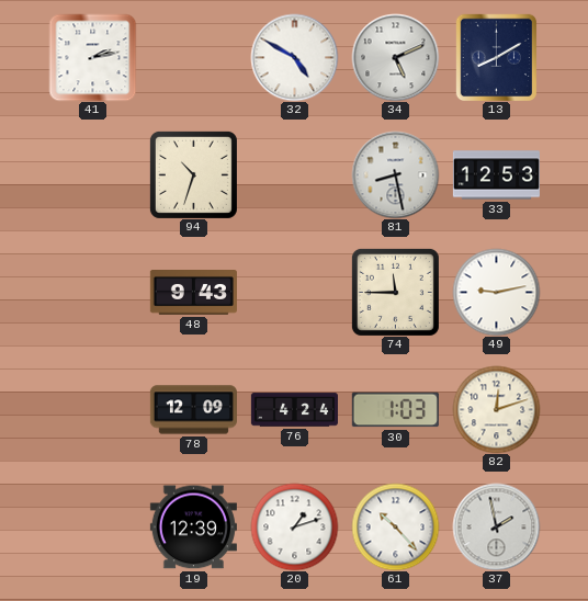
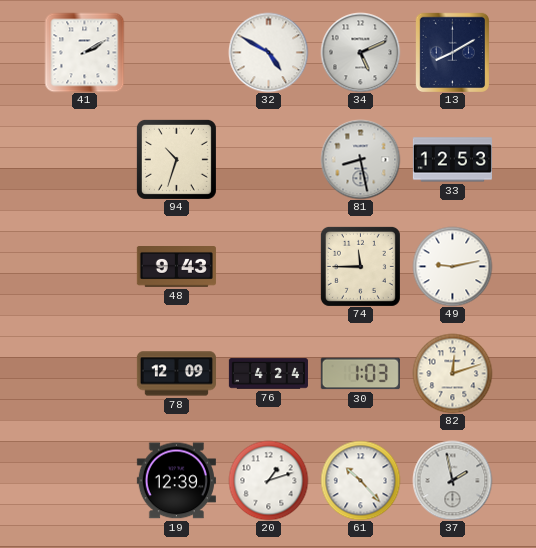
41: 2:13 -> 2:10 (84, 52)
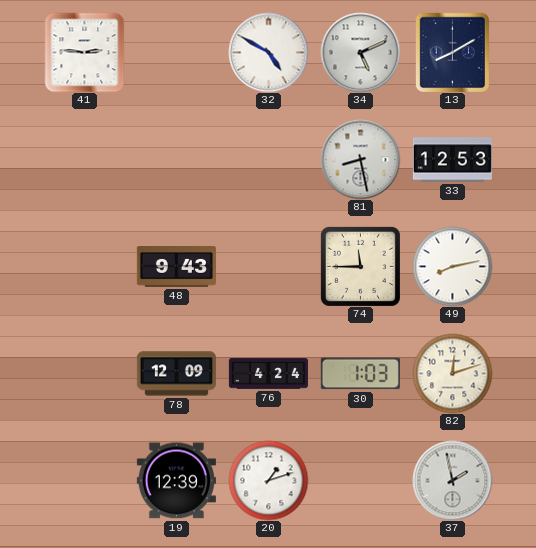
41: 2:10 -> 2:46 (84, 52)
94: 10:33 -> none (176, 159)
49: 9:13 -> 8:13 (452, 266)
61: 10:23 -> none (360, 480)
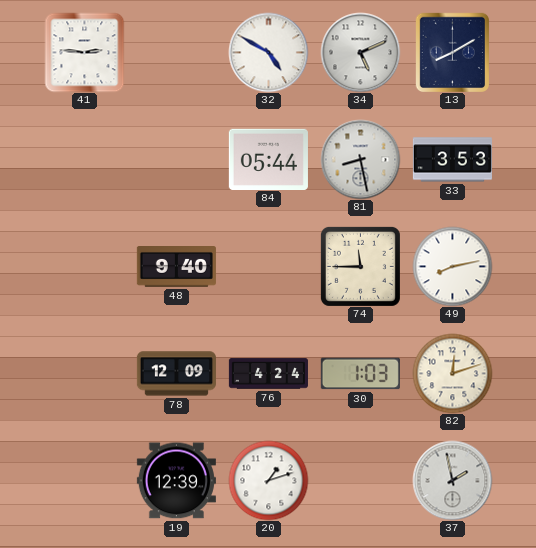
84: none -> 05:44 (268, 159)
33: 12:53 -> 3:53 (452, 160)
48: 9:43 -> 9:40 (176, 267)
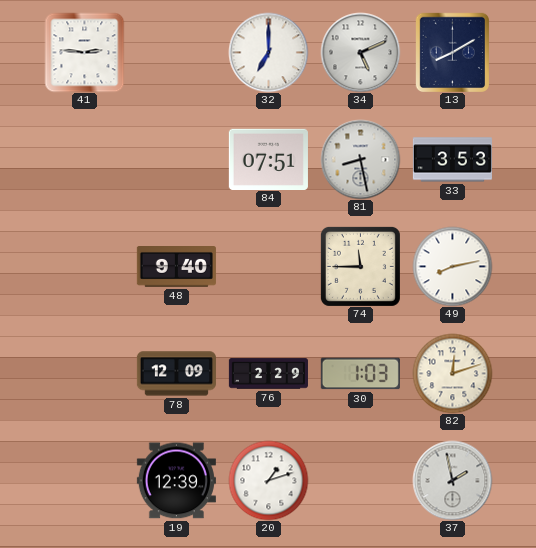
32: 4:50 -> 7:00 (268, 52)
84: 05:44 -> 07:51 (268, 159)
76: 4:24 -> 2:29 (268, 374)
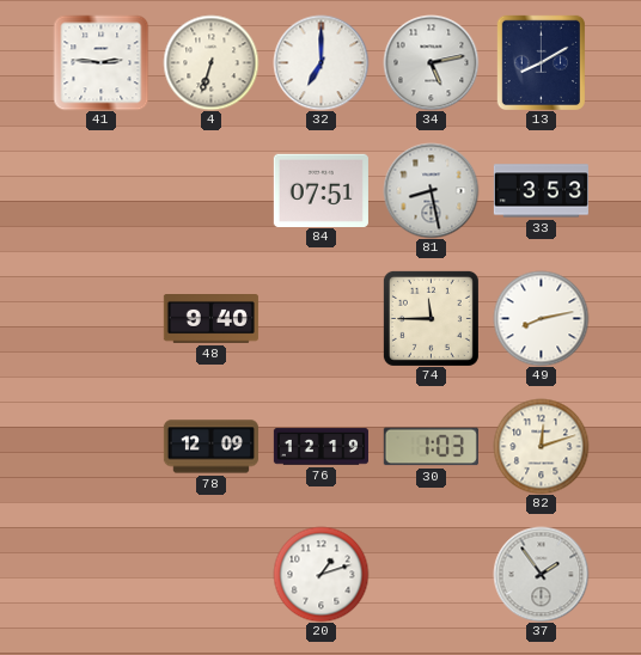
4: none -> 6:33 (210, 62)
34: 5:11 -> 5:13 (431, 62)
76: 2:29 -> 12:19 (320, 447)
19: 12:39 -> none (176, 481)
37: 1:58 -> 1:54 (541, 574)
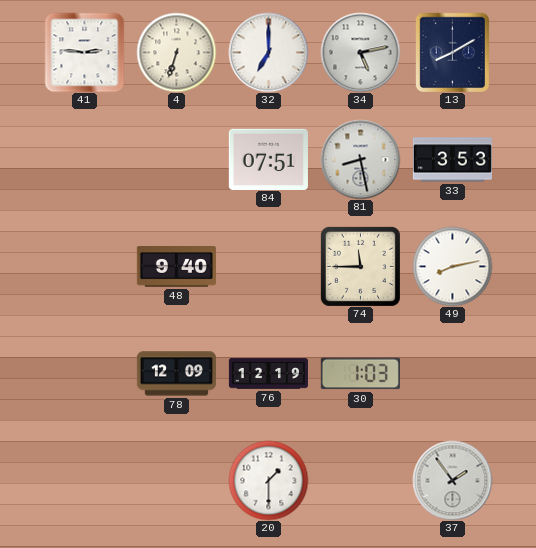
82: 12:12 -> none (541, 446)
20: 1:12 -> 1:30 (268, 480)
